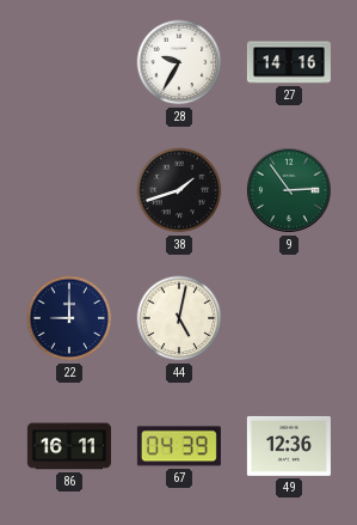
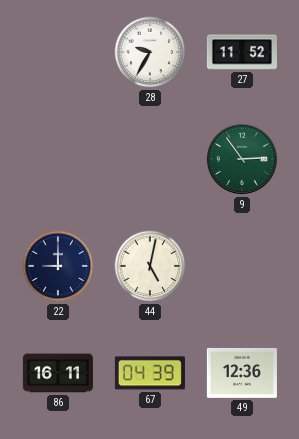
27: 14:16 -> 11:52 (242, 52)
38: 1:42 -> none (179, 190)
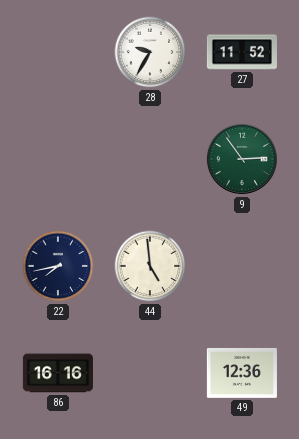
22: 9:00 -> 7:43 (58, 266)
44: 5:02 -> 4:59 (150, 266)
86: 16:11 -> 16:16 (58, 373)
67: 04:39 -> none (150, 373)
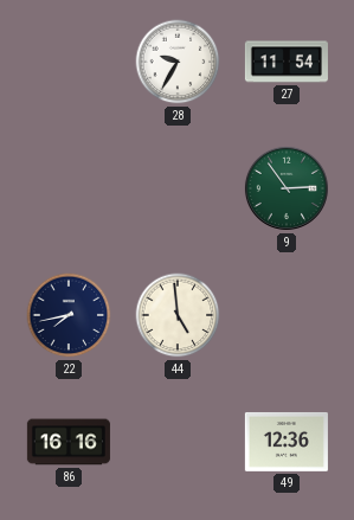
27: 11:52 -> 11:54 (287, 62)
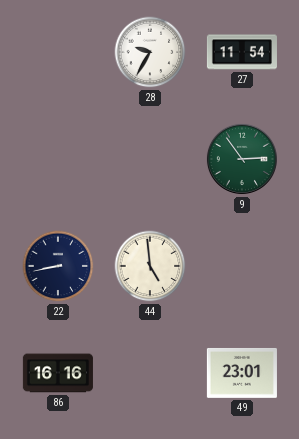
22: 7:43 -> 8:43 (58, 266)
49: 12:36 -> 23:01 (242, 373)
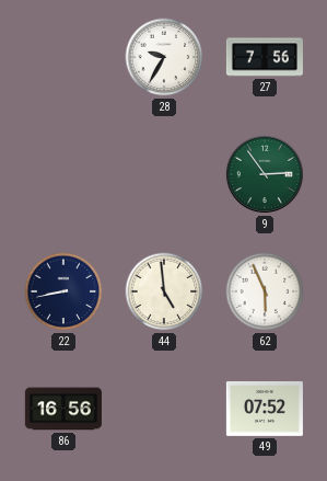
27: 11:54 -> 7:56 (265, 57)
62: none -> 5:56 (265, 291)
86: 16:16 -> 16:56 (63, 409)
49: 23:01 -> 07:52 (265, 409)
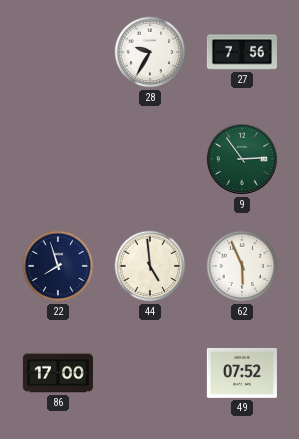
22: 8:43 -> 7:57 (58, 266)
86: 16:56 -> 17:00 (58, 373)
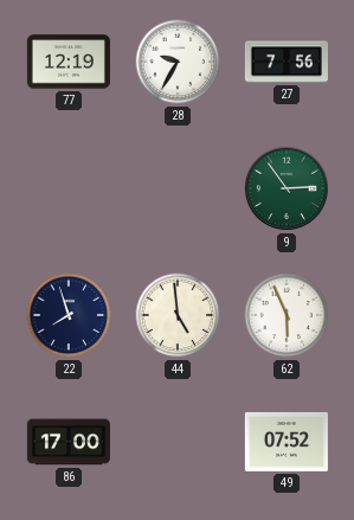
77: none -> 12:19 (69, 62)
